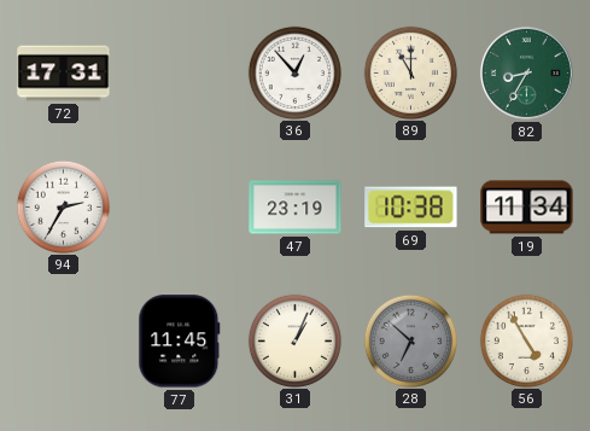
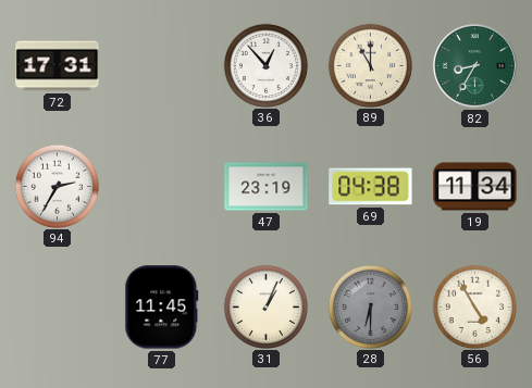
69: 10:38 -> 04:38 (371, 187)
28: 6:52 -> 6:30 (370, 306)
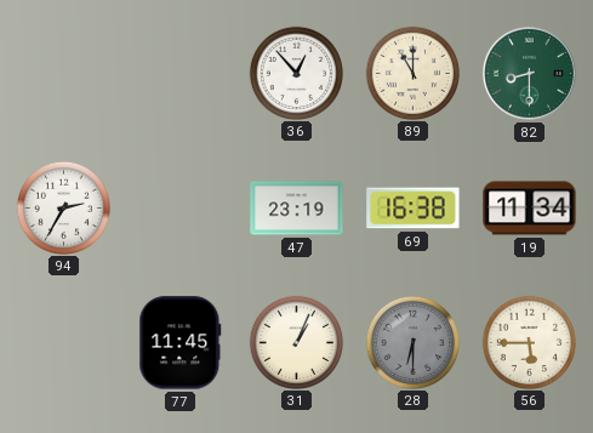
72: 17:31 -> none (58, 66)
82: 8:35 -> 8:30 (529, 73)
69: 04:38 -> 16:38 (414, 209)
56: 4:55 -> 5:45 (529, 342)
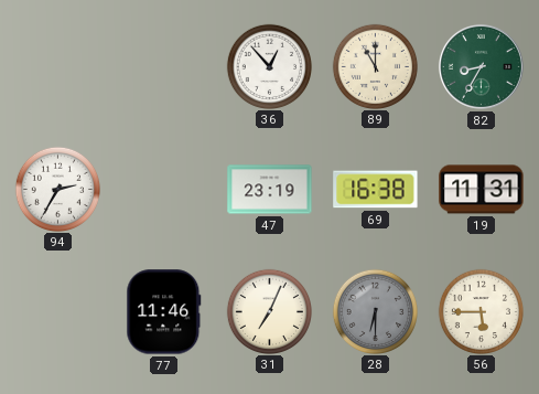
82: 8:30 -> 8:35 (481, 66)
19: 11:34 -> 11:31 (482, 190)
77: 11:45 -> 11:46 (164, 312)
31: 1:04 -> 7:04 (269, 311)
